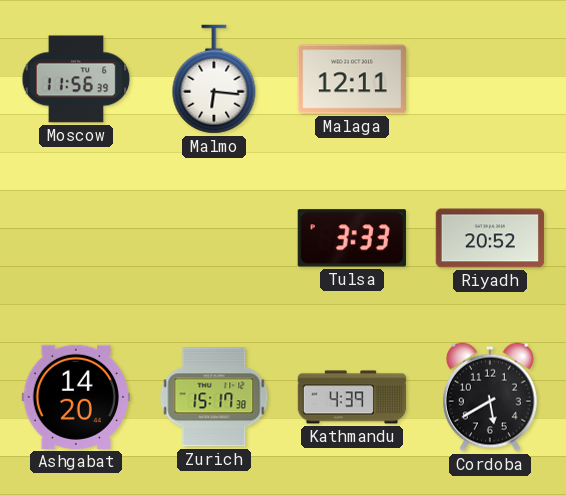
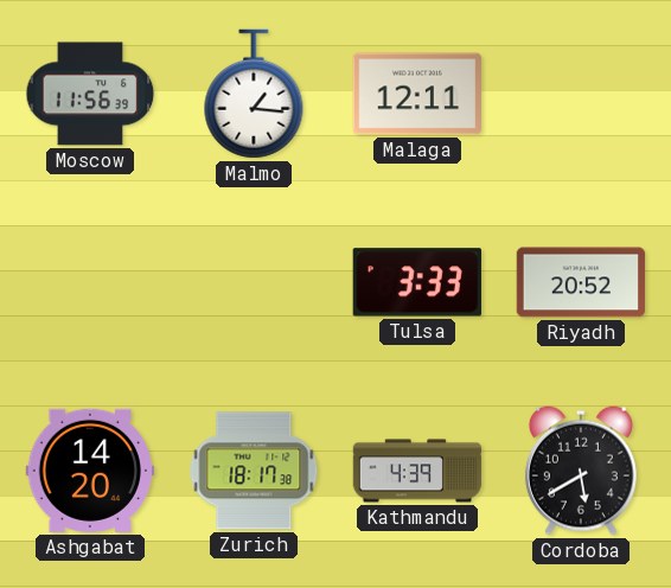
Malmo: 6:16 -> 1:16 (254, 94)
Zurich: 15:17 -> 18:17 (254, 471)
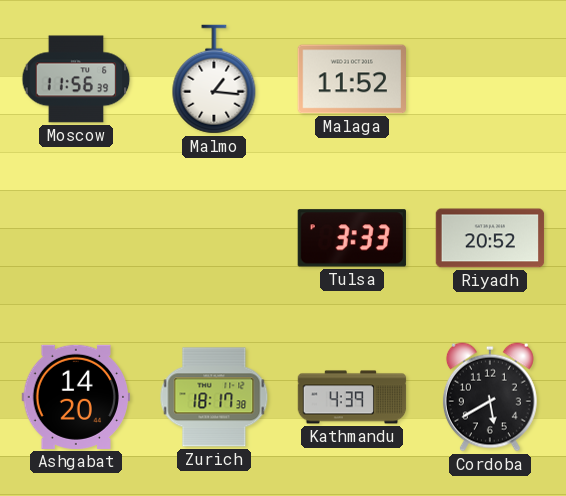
Malaga: 12:11 -> 11:52 (351, 79)
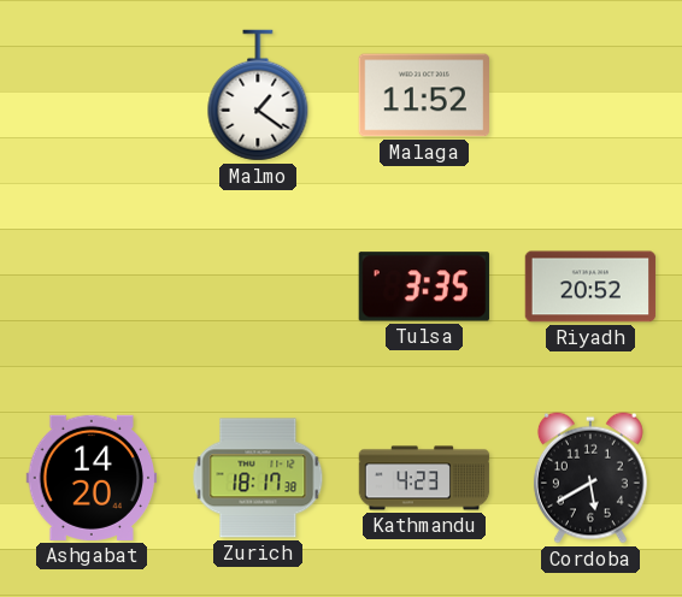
Moscow: 11:56 -> none (76, 79)
Malmo: 1:16 -> 1:21 (258, 95)
Tulsa: 3:33 -> 3:35 (424, 286)
Kathmandu: 4:39 -> 4:23 (424, 478)
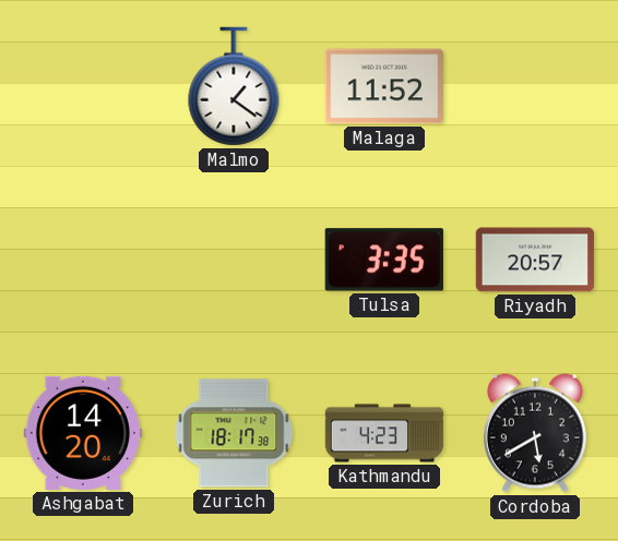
Riyadh: 20:52 -> 20:57 (535, 260)
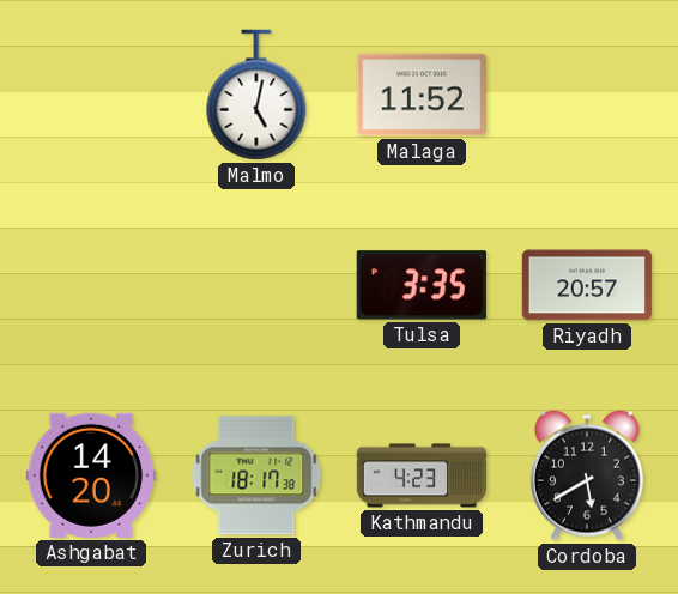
Malmo: 1:21 -> 5:02 (256, 95)
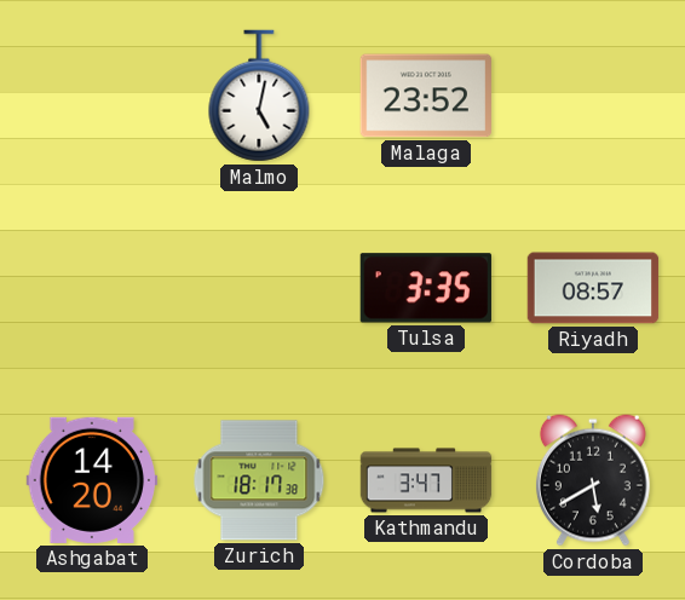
Malaga: 11:52 -> 23:52 (425, 96)
Riyadh: 20:57 -> 08:57 (593, 288)
Kathmandu: 4:23 -> 3:47 (426, 480)
